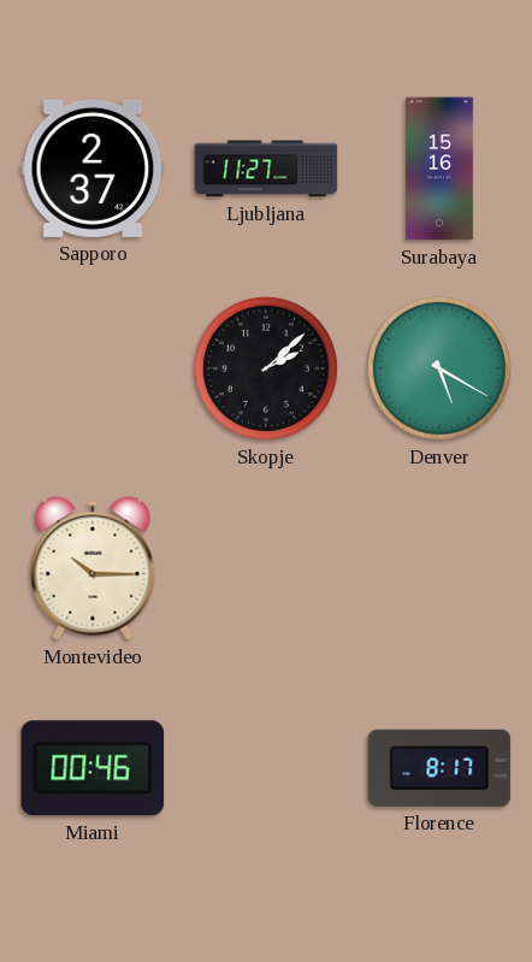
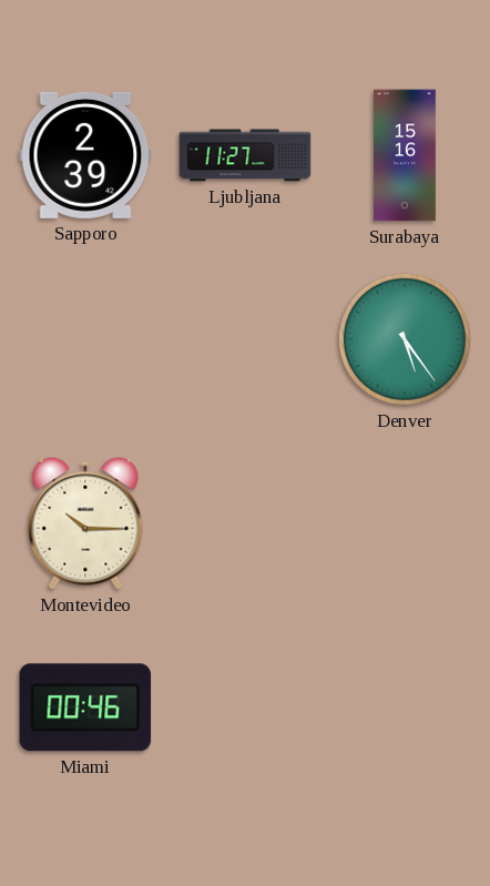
Sapporo: 2:37 -> 2:39 (85, 155)
Skopje: 2:08 -> none (266, 368)
Denver: 5:20 -> 5:24 (405, 339)
Florence: 8:17 -> none (439, 768)
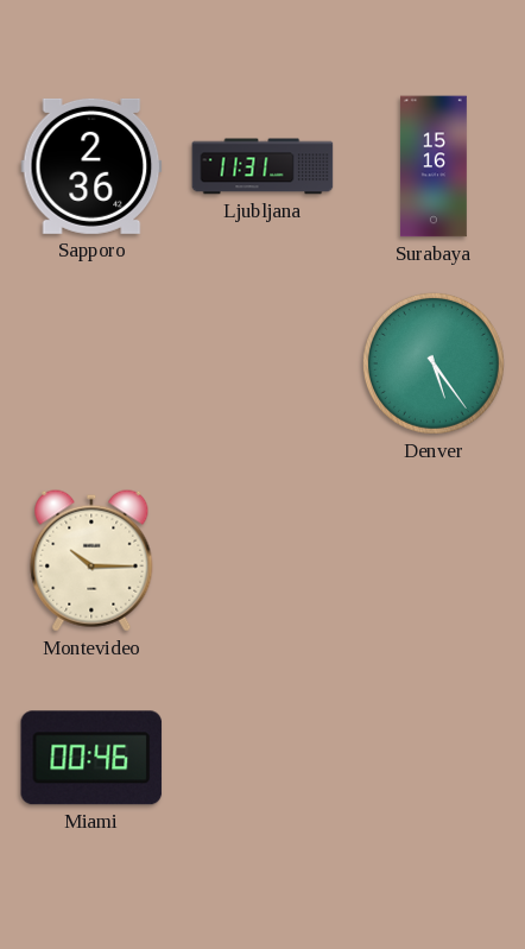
Sapporo: 2:39 -> 2:36 (91, 166)
Ljubljana: 11:27 -> 11:31 (262, 166)
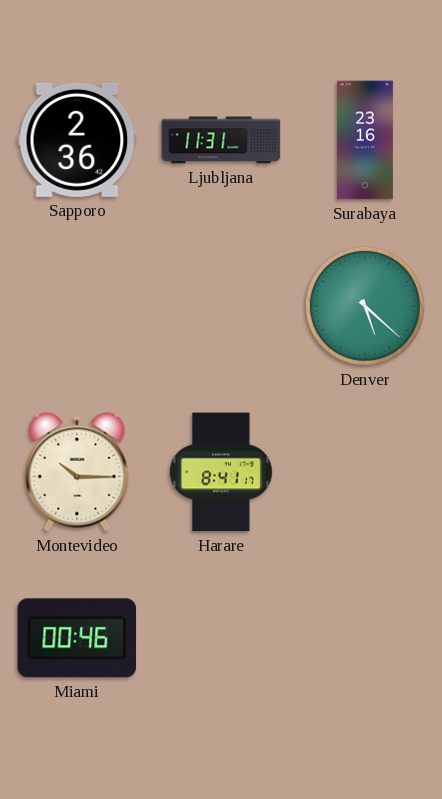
Surabaya: 15:16 -> 23:16 (365, 140)
Denver: 5:24 -> 5:22 (365, 306)
Harare: none -> 8:41 (221, 472)
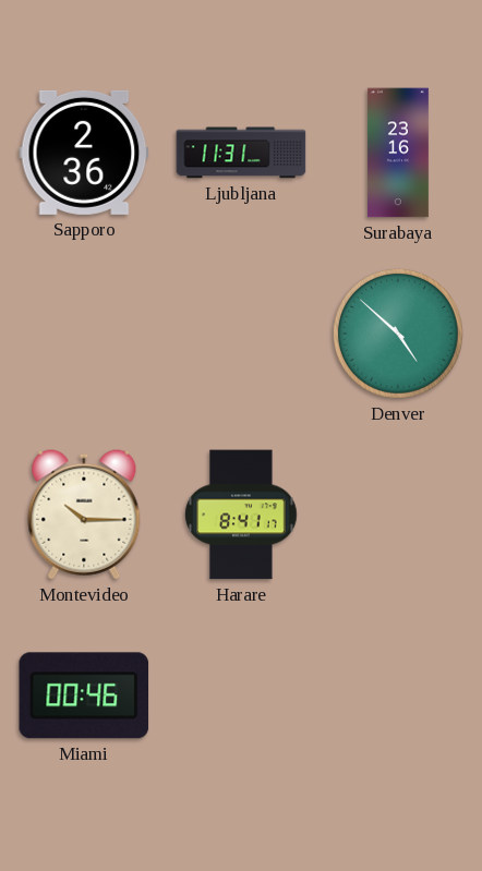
Denver: 5:22 -> 4:52 (398, 334)
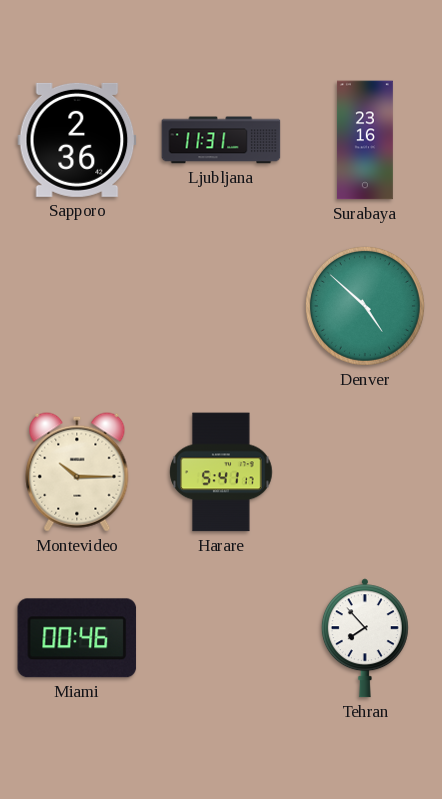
Harare: 8:41 -> 5:41 (221, 472)
Tehran: none -> 7:53 (365, 638)
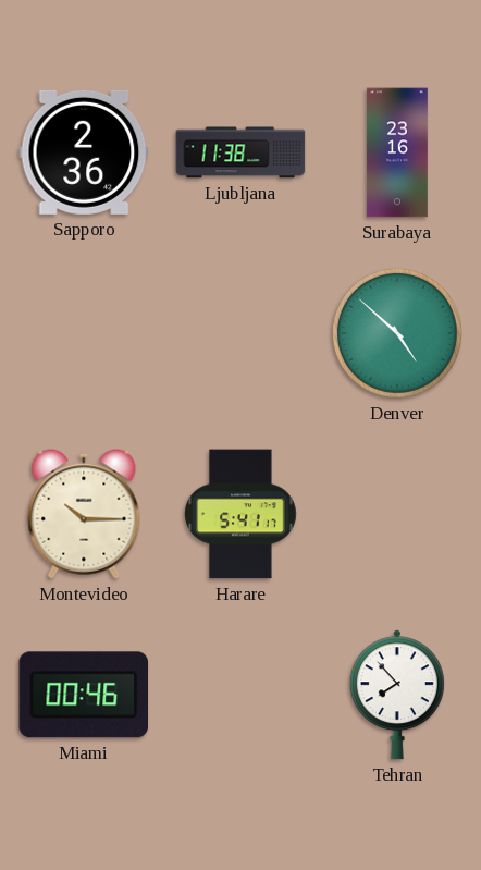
Ljubljana: 11:31 -> 11:38 (240, 152)
